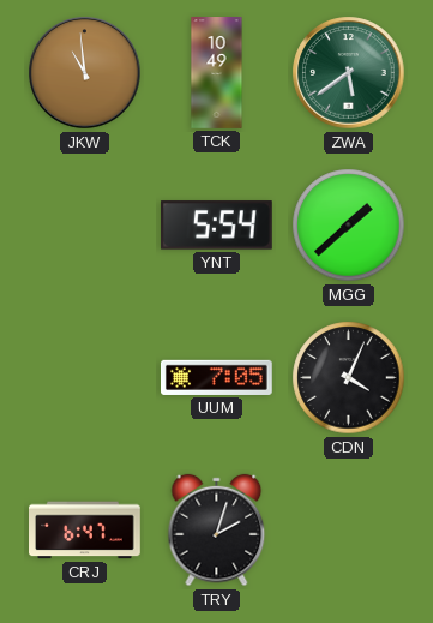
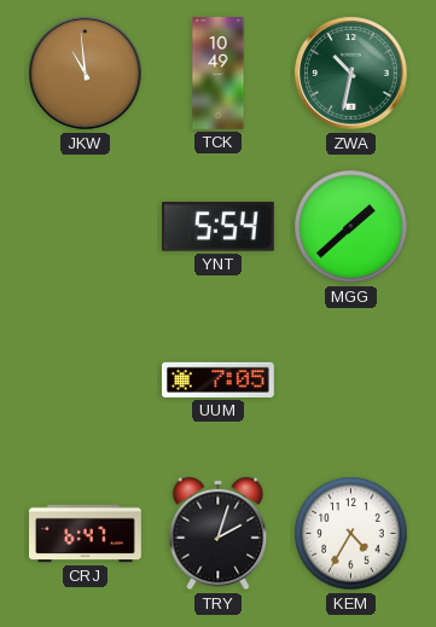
ZWA: 5:39 -> 10:32 (351, 74)
CDN: 4:04 -> none (349, 378)
KEM: none -> 4:35 (351, 534)
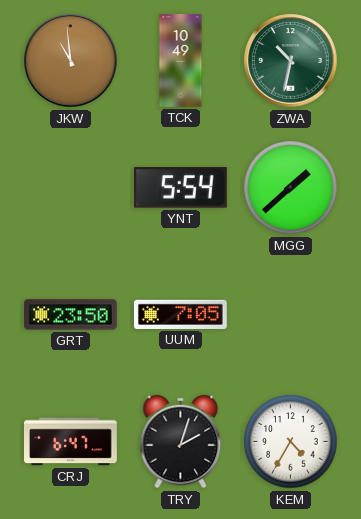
GRT: none -> 23:50 (71, 315)
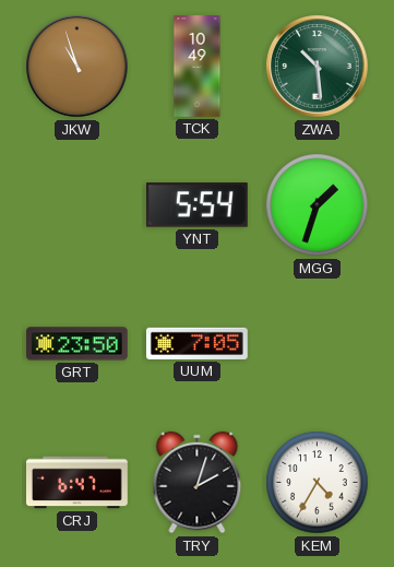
JKW: 10:59 -> 10:57 (77, 67)
ZWA: 10:32 -> 10:29 (318, 67)
MGG: 1:38 -> 1:33 (318, 205)
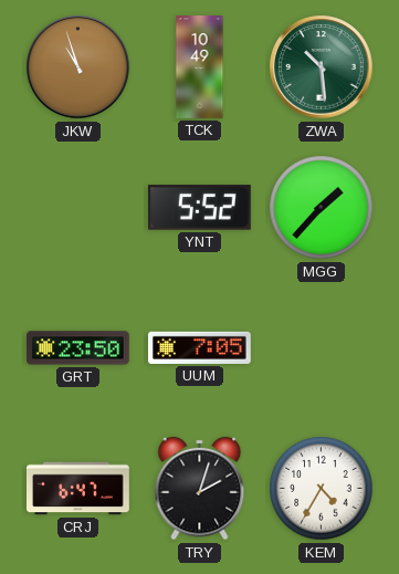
YNT: 5:54 -> 5:52 (199, 208)
MGG: 1:33 -> 1:37 (322, 208)
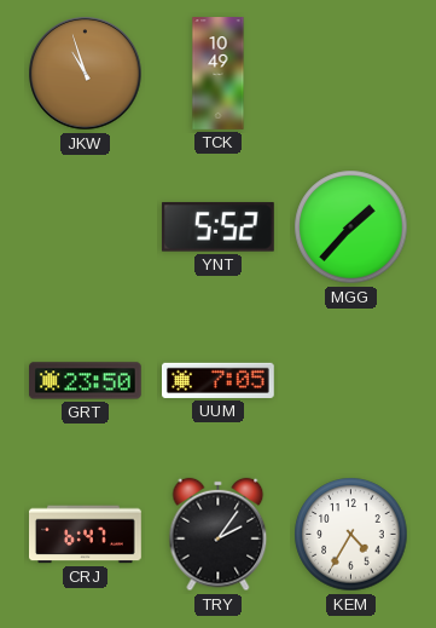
ZWA: 10:29 -> none (322, 67)
TRY: 2:03 -> 2:06 (219, 535)
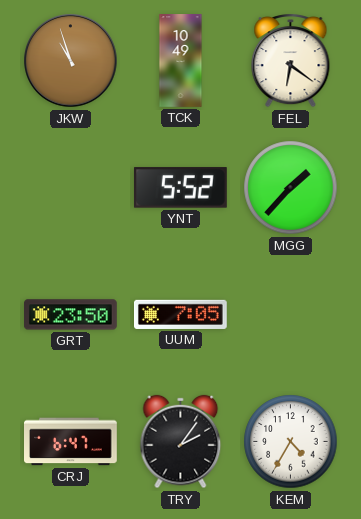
FEL: none -> 6:21 (291, 61)
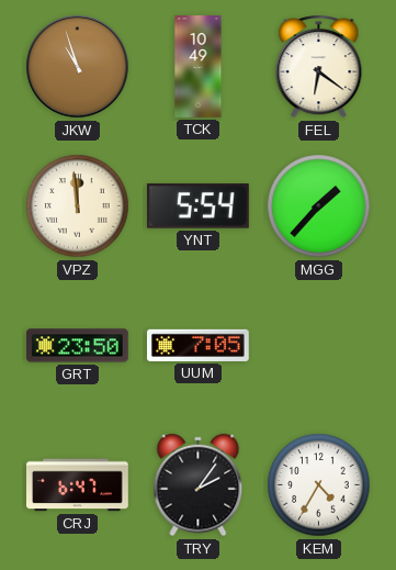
VPZ: none -> 11:59 (78, 206)
YNT: 5:52 -> 5:54 (197, 206)
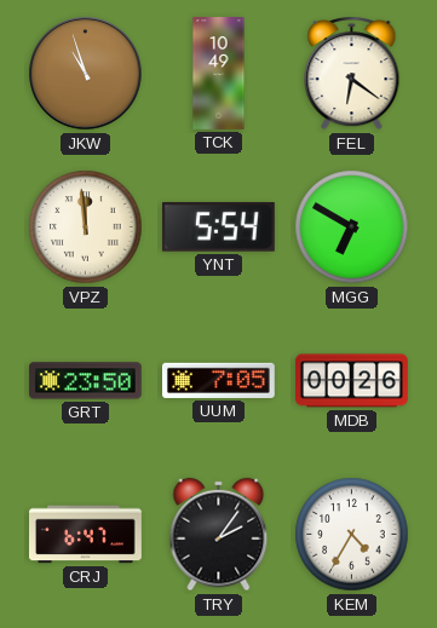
MGG: 1:37 -> 6:50 (352, 227)
MDB: none -> 00:26 (352, 381)
